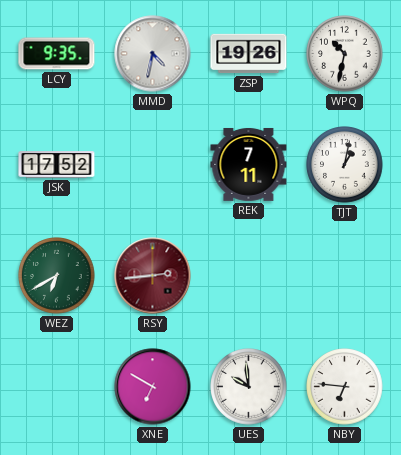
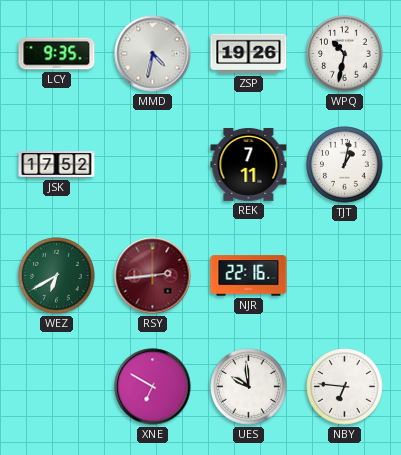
NJR: none -> 22:16 (249, 276)
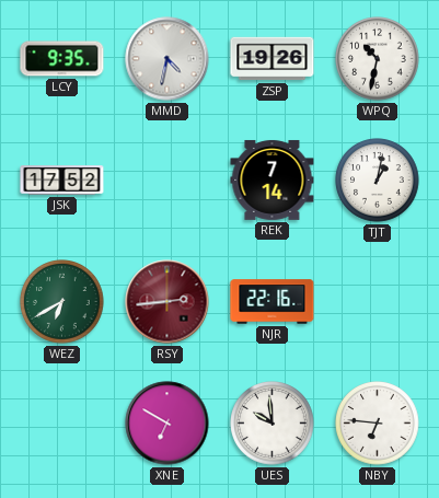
REK: 7:11 -> 7:14 (273, 179)
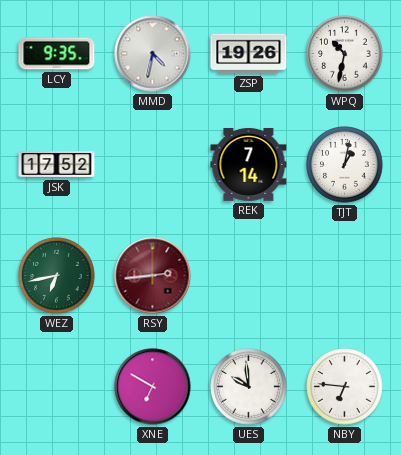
WEZ: 6:40 -> 6:43 (57, 276)
NJR: 22:16 -> none (273, 302)
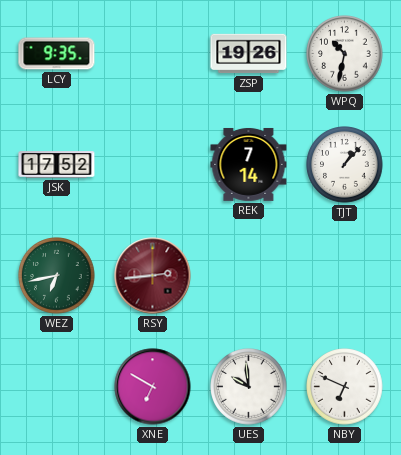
MMD: 4:32 -> none (153, 54)
TJT: 1:02 -> 1:07 (345, 165)
NBY: 6:46 -> 6:49 (345, 387)
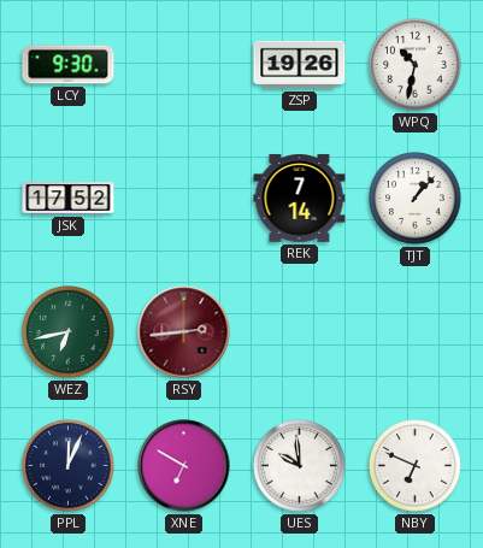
LCY: 9:35 -> 9:30 (69, 65)
PPL: none -> 12:04 (69, 466)
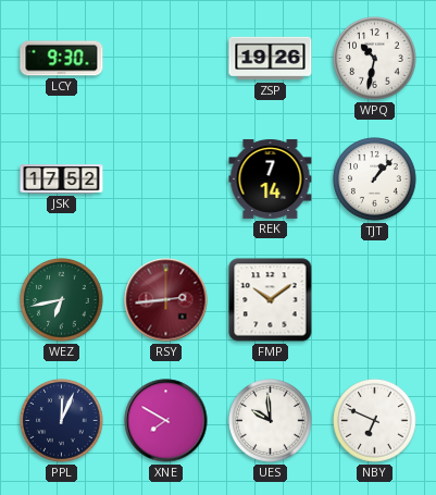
FMP: none -> 10:09 (271, 300)
XNE: 6:50 -> 7:50 (166, 421)
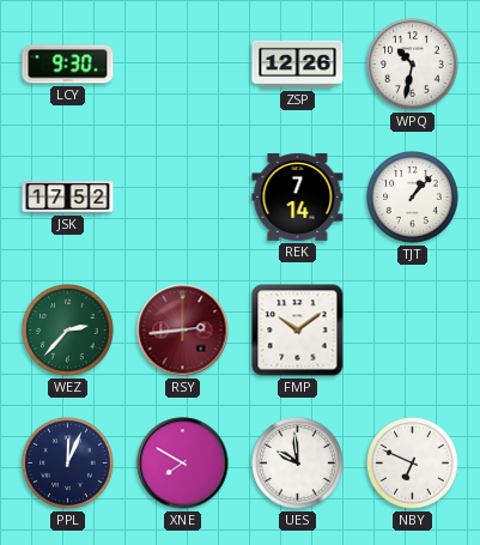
ZSP: 19:26 -> 12:26 (298, 65)
WEZ: 6:43 -> 2:37 (68, 331)
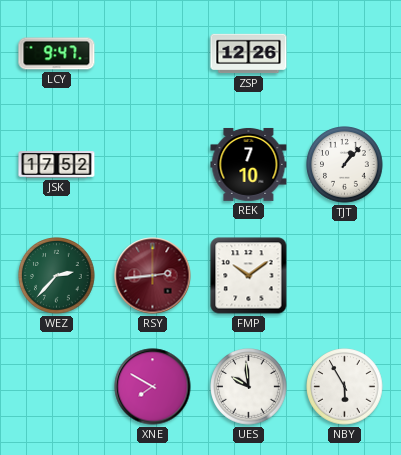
LCY: 9:30 -> 9:47 (57, 54)
WPQ: 10:32 -> none (413, 65)
REK: 7:14 -> 7:10 (249, 164)
PPL: 12:04 -> none (68, 464)
NBY: 6:49 -> 5:55 (345, 387)
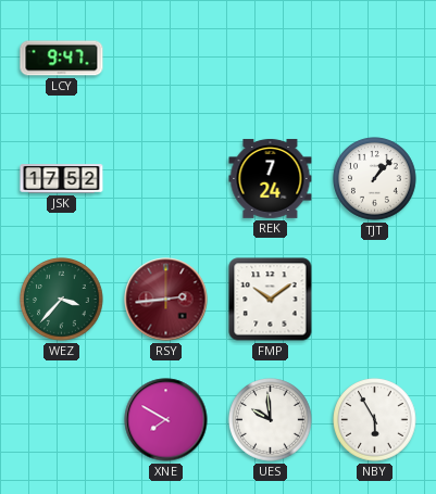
ZSP: 12:26 -> none (249, 54)
REK: 7:10 -> 7:24 (271, 178)
WEZ: 2:37 -> 3:37 (62, 300)
